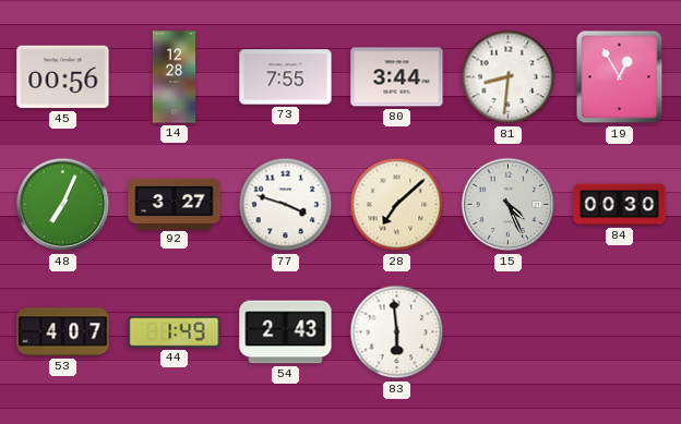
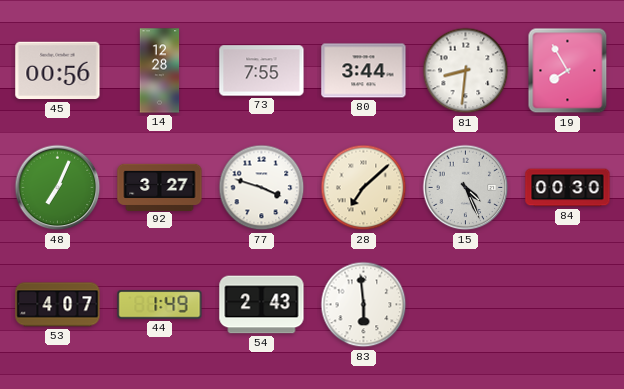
19: 12:55 -> 7:55 (568, 71)
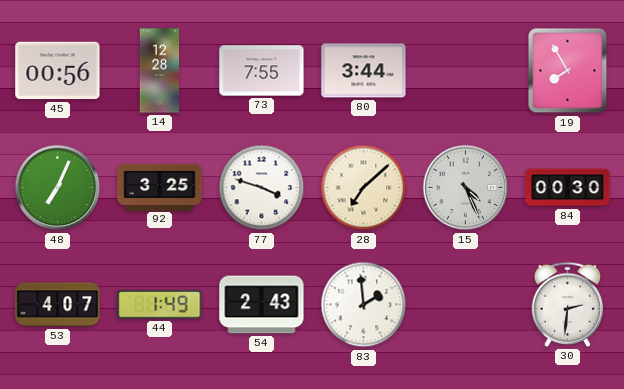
81: 8:31 -> none (466, 71)
92: 3:27 -> 3:25 (160, 187)
83: 5:59 -> 1:59 (364, 305)
30: none -> 2:31 (568, 304)
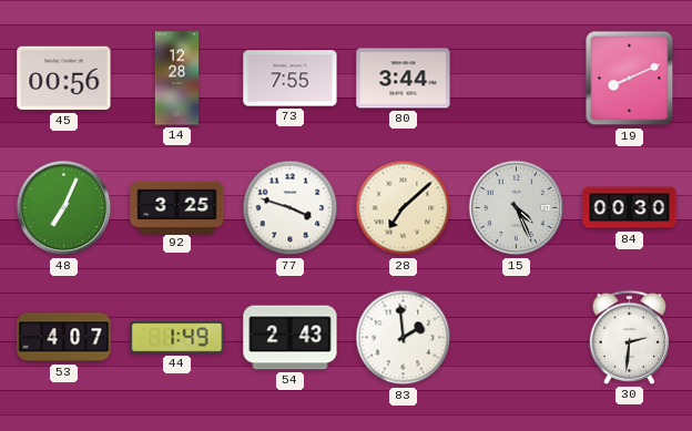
19: 7:55 -> 8:11 (630, 79)
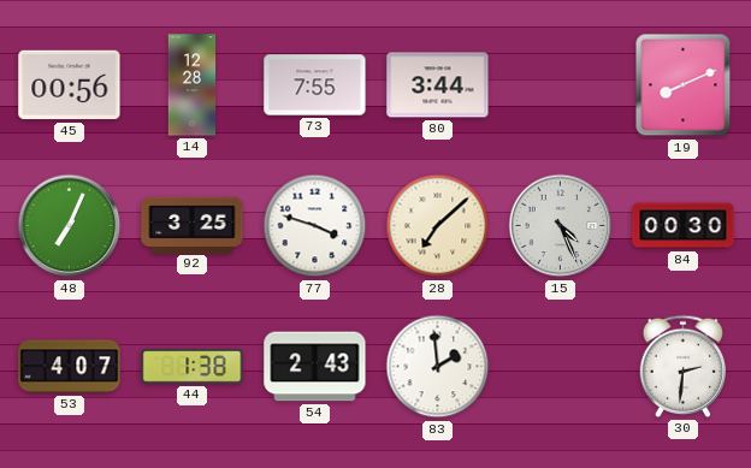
44: 1:49 -> 1:38 (193, 367)
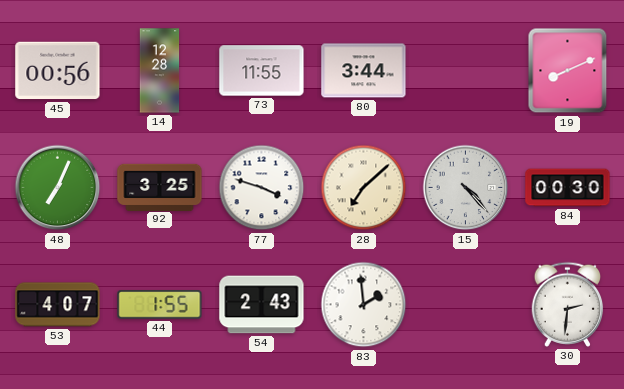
73: 7:55 -> 11:55 (262, 71)
15: 4:26 -> 4:23 (466, 188)
44: 1:38 -> 1:55 (160, 305)
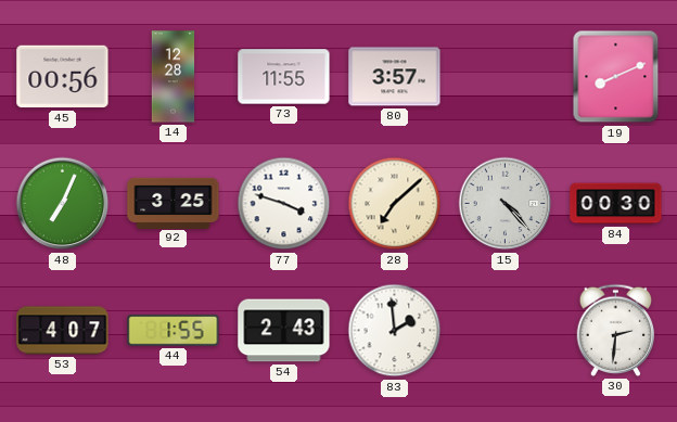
80: 3:44 -> 3:57 (395, 77)
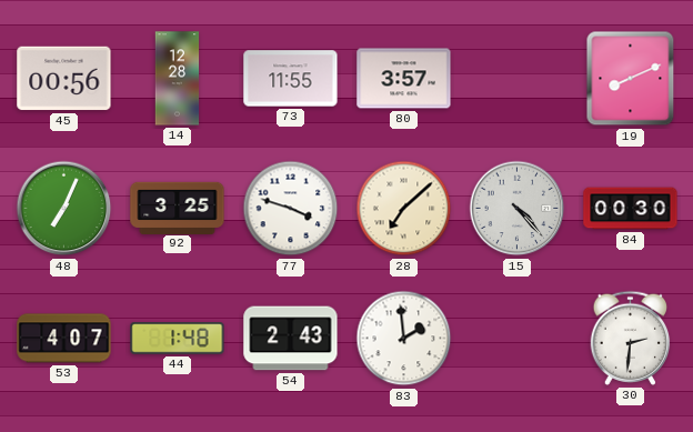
44: 1:55 -> 1:48 (178, 339)
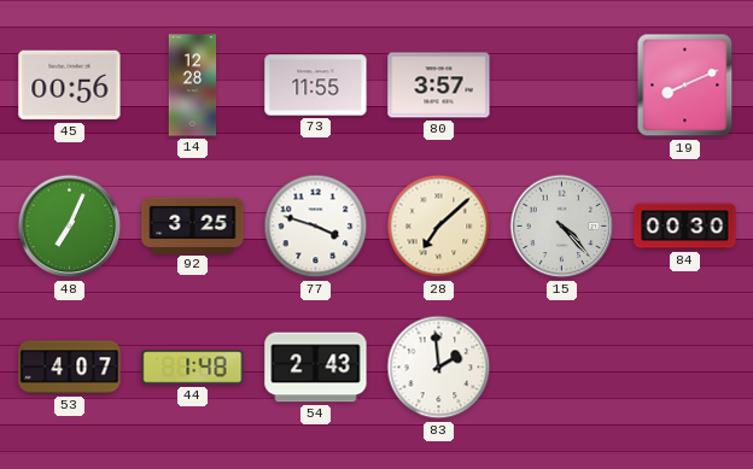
30: 2:31 -> none (631, 338)
